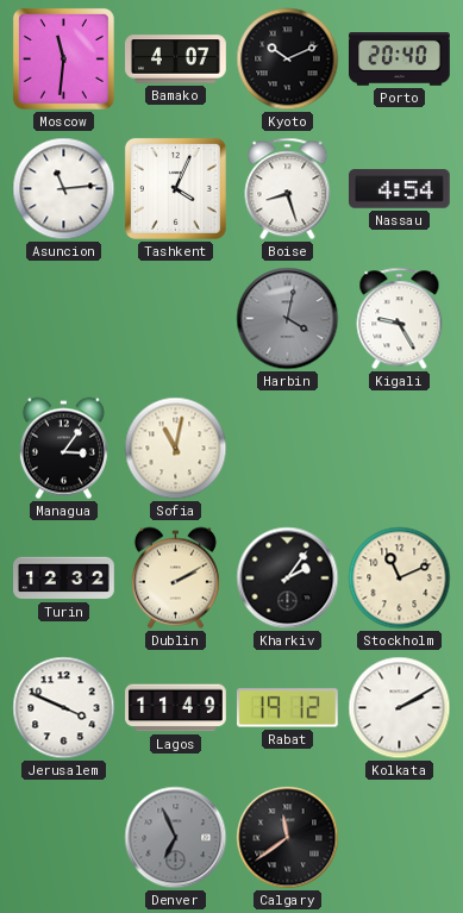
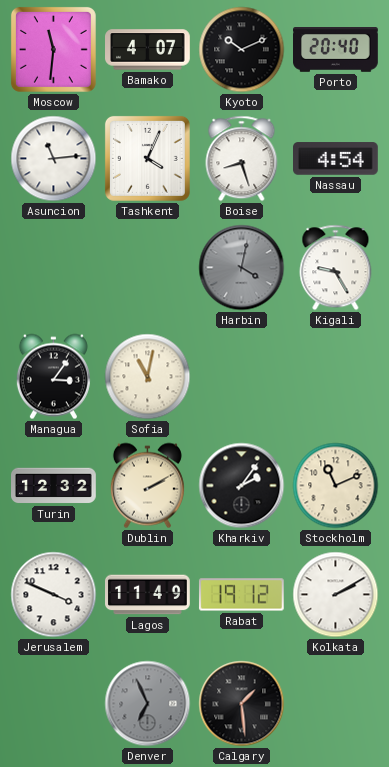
Calgary: 11:39 -> 1:29 (242, 704)
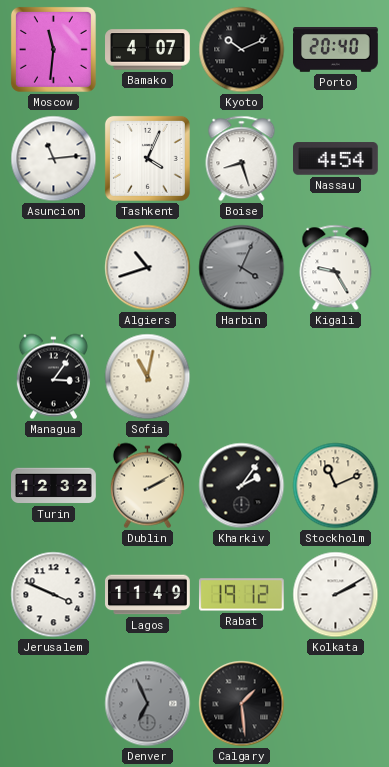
Algiers: none -> 10:42 (148, 268)
Harbin: 4:02 -> 4:04 (242, 268)
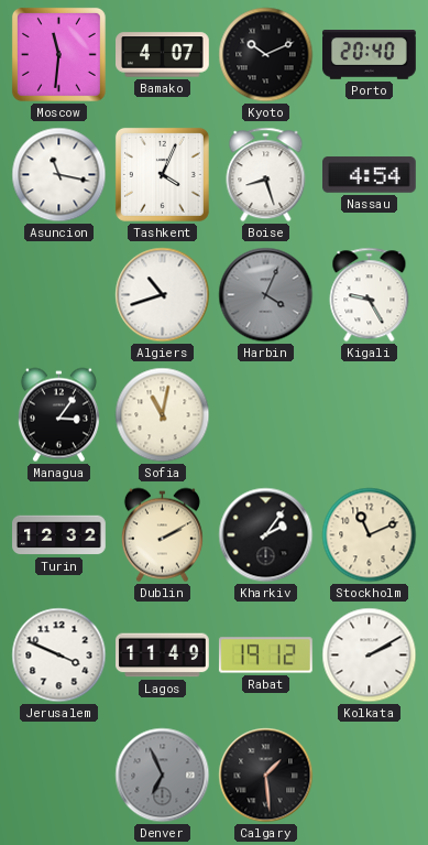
Asuncion: 11:14 -> 11:17 (59, 175)
